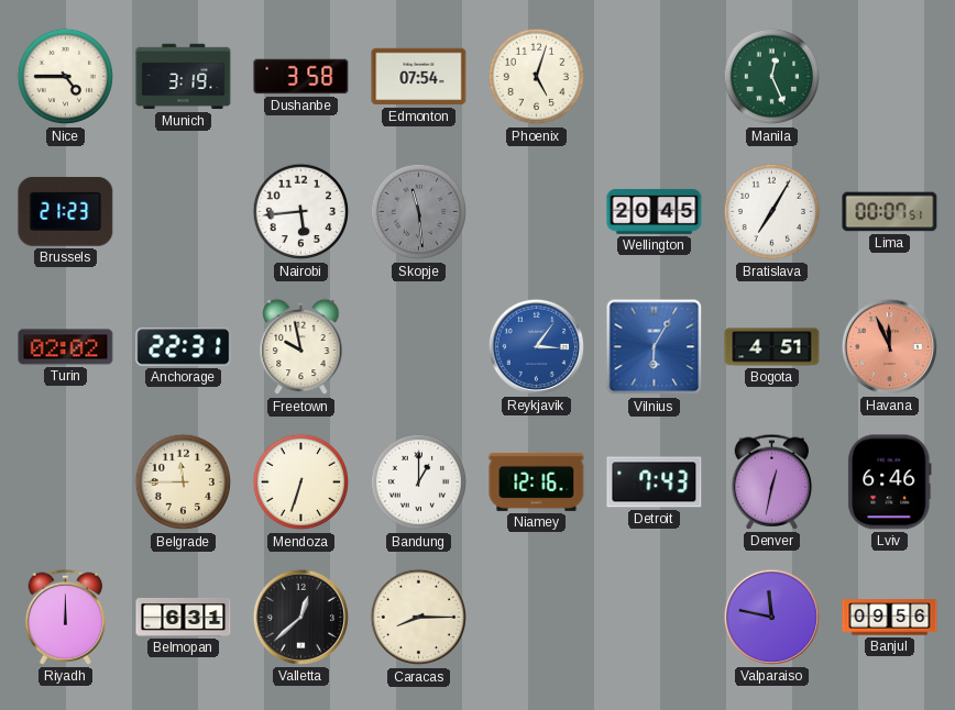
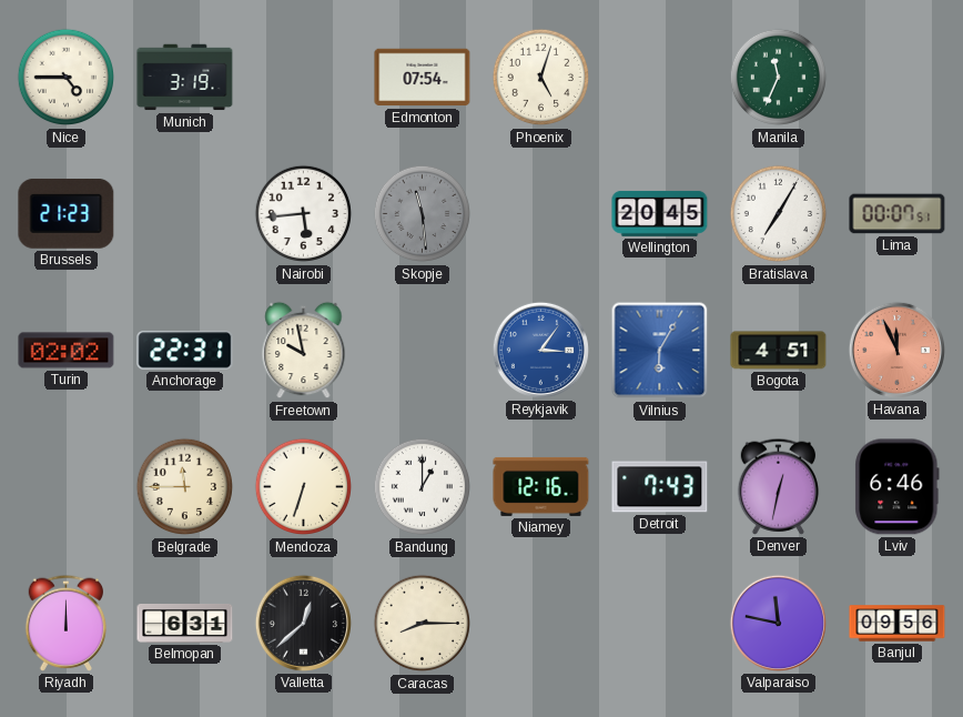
Dushanbe: 3:58 -> none (301, 77)
Manila: 12:26 -> 11:34 (779, 78)
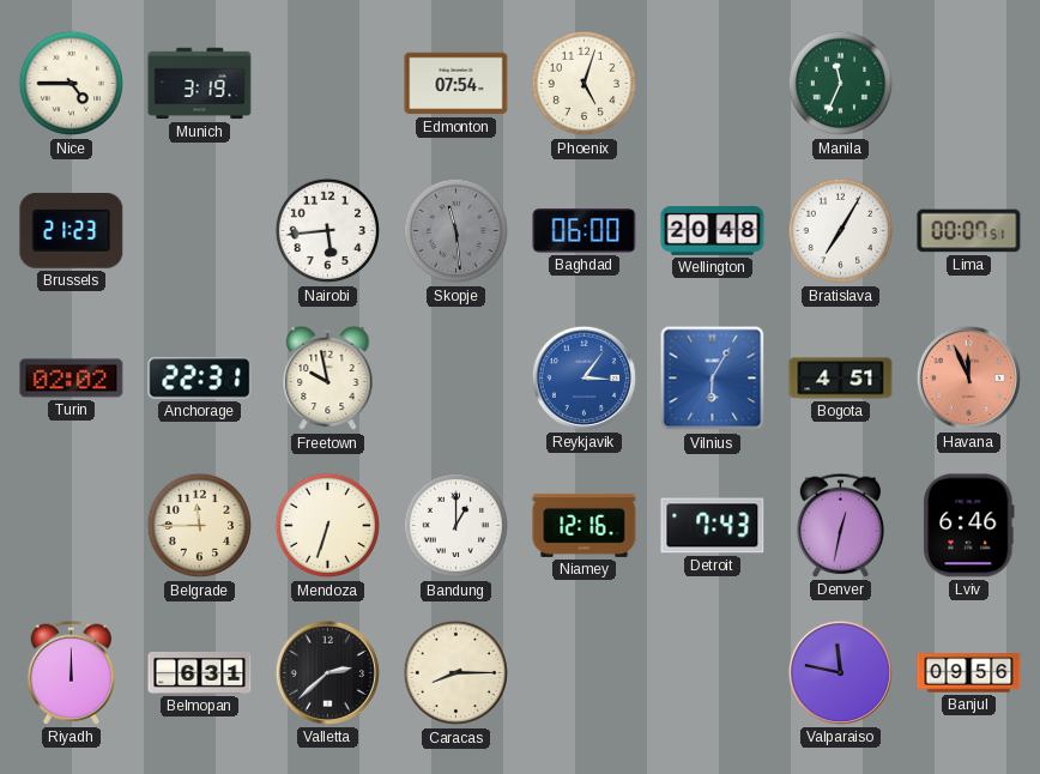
Baghdad: none -> 06:00 (585, 231)
Wellington: 20:45 -> 20:48 (713, 230)
Valletta: 12:38 -> 2:38 (327, 672)
